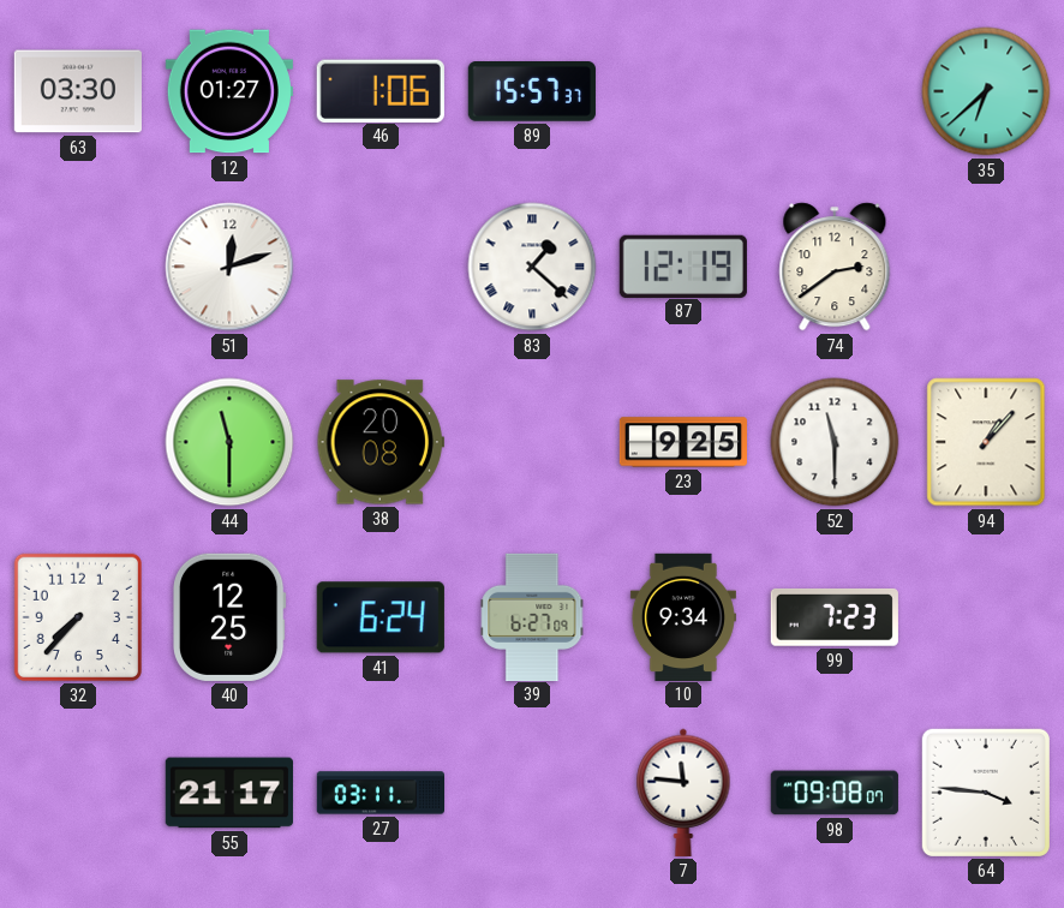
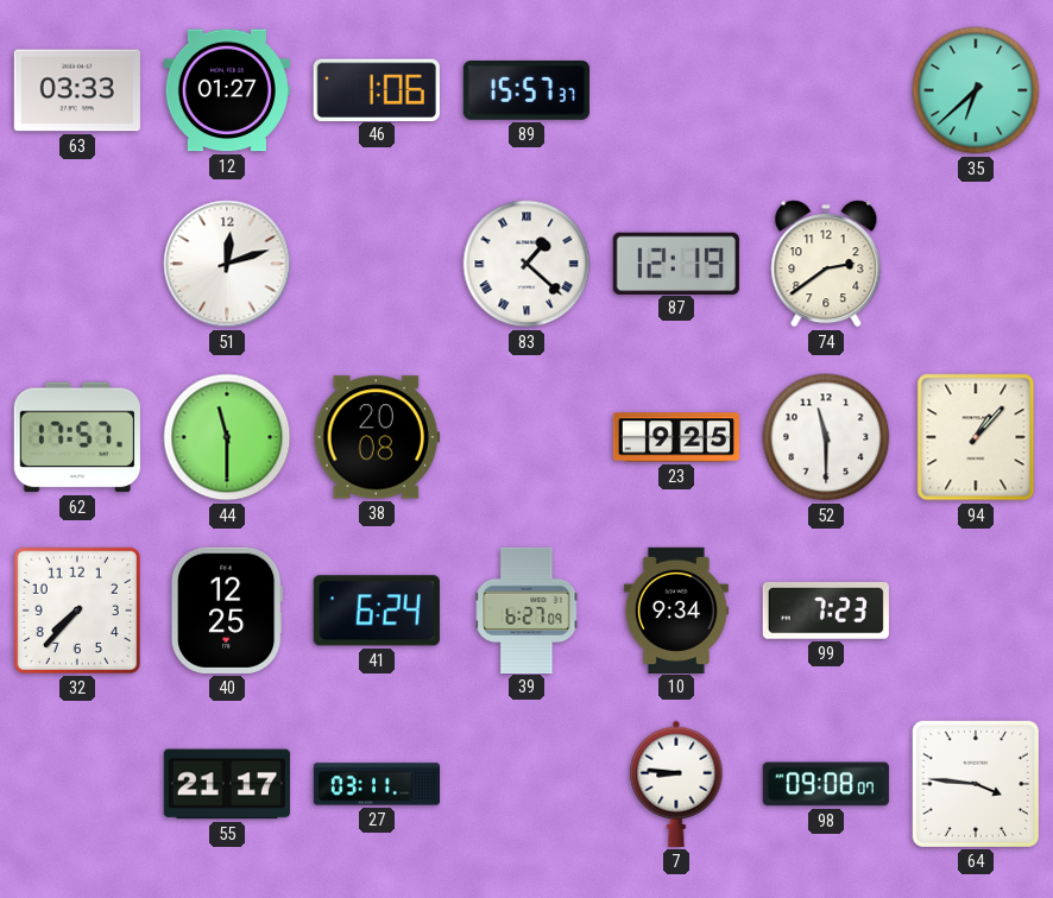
63: 03:30 -> 03:33 (77, 90)
62: none -> 17:57 (77, 437)
7: 11:46 -> 8:46 (676, 784)
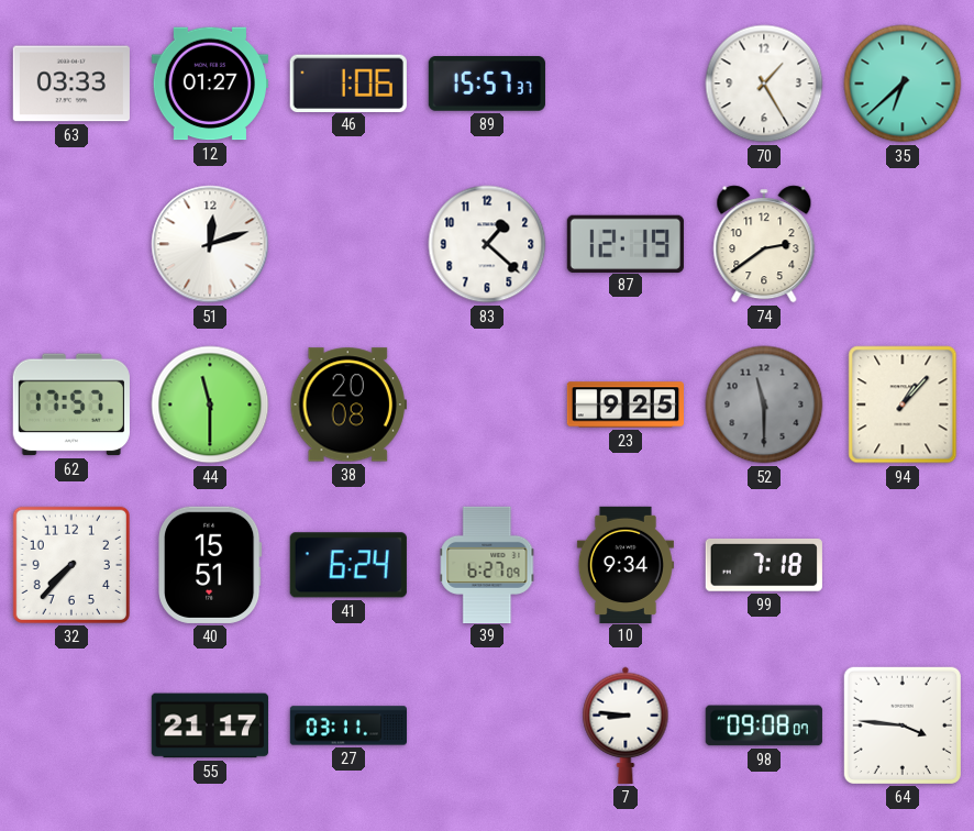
70: none -> 1:25 (764, 84)
83 numerals: Roman -> Arabic (487, 244)
52 dial: white -> grey (764, 405)
40: 12:25 -> 15:51 (210, 565)
99: 7:23 -> 7:18 (764, 565)
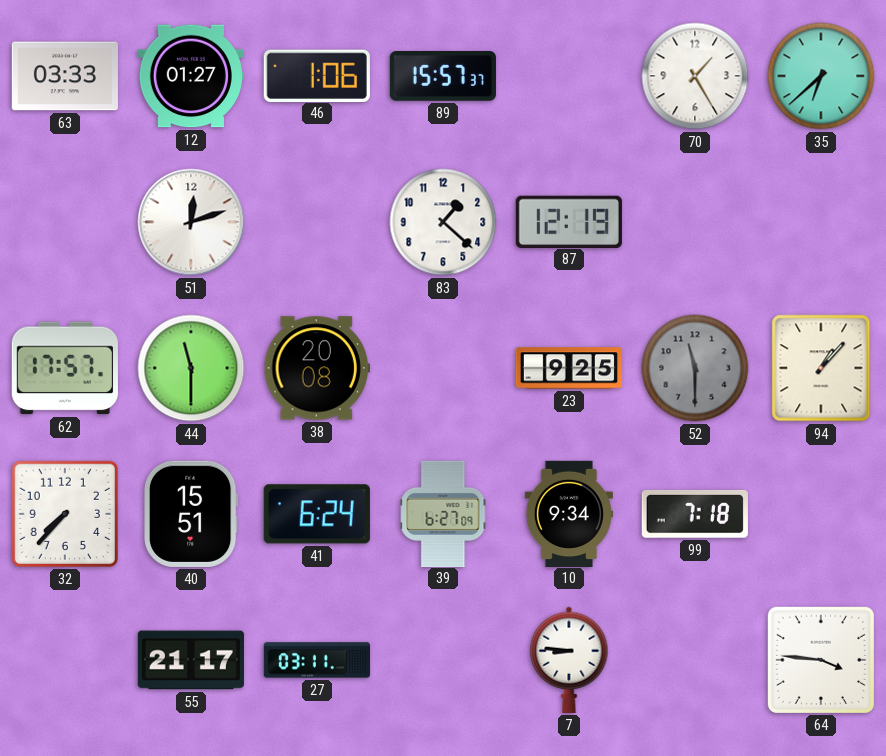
74: 2:39 -> none (764, 244)
98: 09:08 -> none (764, 725)
